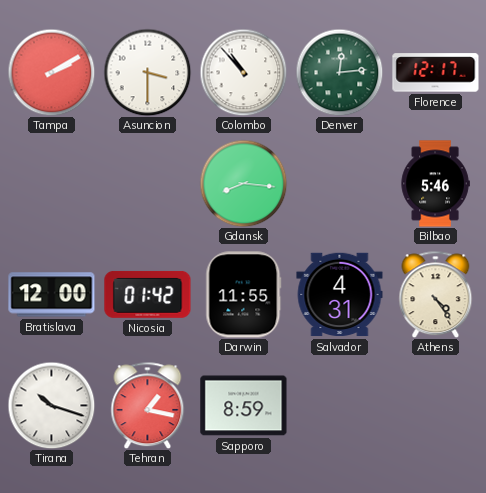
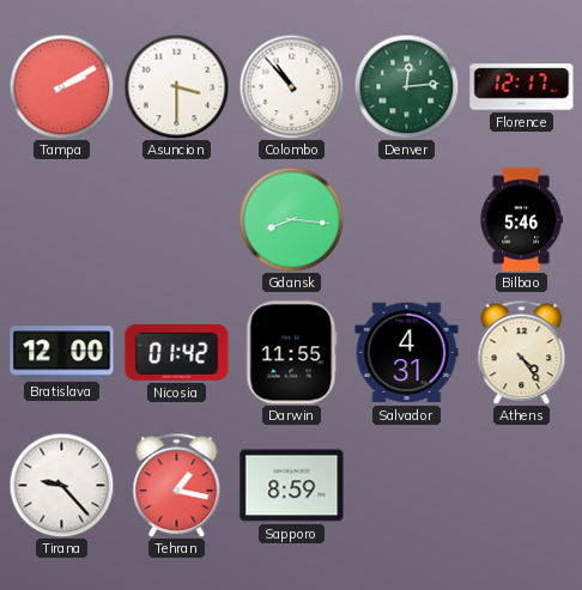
Tirana: 10:18 -> 9:23 (61, 485)
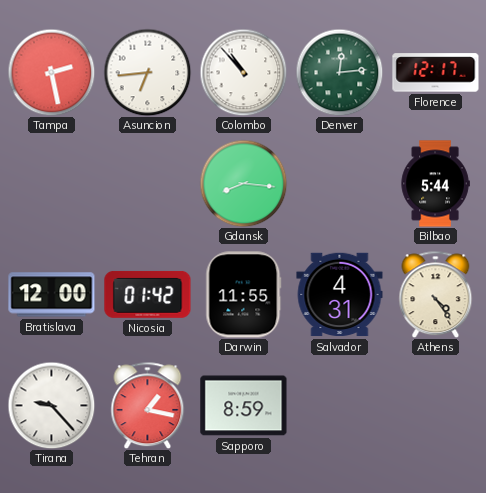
Tampa: 2:10 -> 2:28 (51, 72)
Asuncion: 3:30 -> 6:44 (147, 72)
Bilbao: 5:46 -> 5:44 (435, 184)
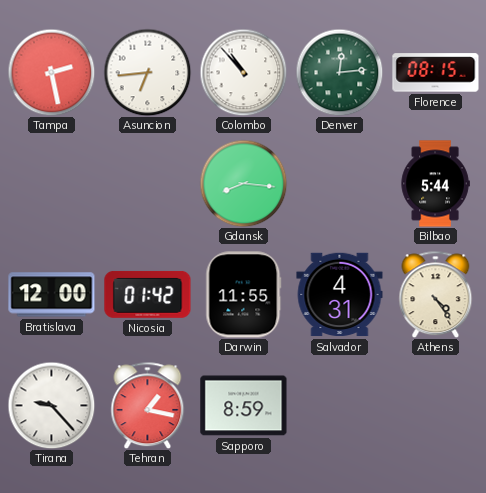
Florence: 12:17 -> 08:15 (436, 73)
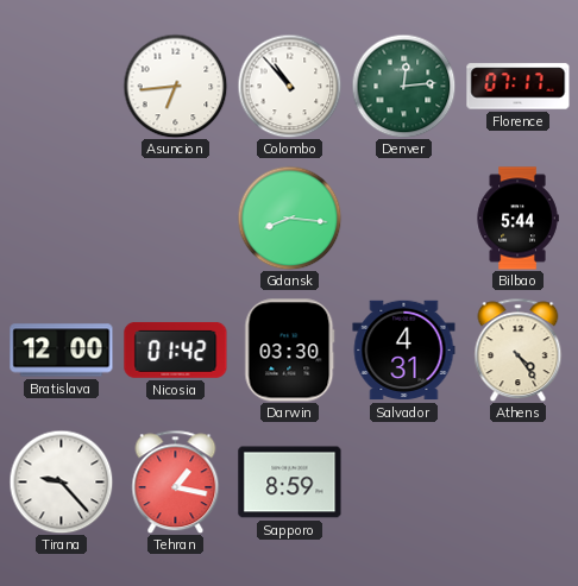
Tampa: 2:28 -> none (51, 72)
Florence: 08:15 -> 07:17 (519, 87)
Darwin: 11:55 -> 03:30 (290, 351)
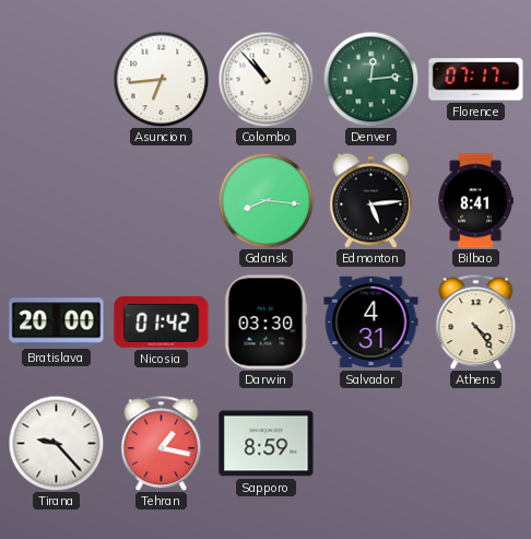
Edmonton: none -> 5:14 (370, 200)
Bilbao: 5:44 -> 8:41 (475, 201)
Bratislava: 12:00 -> 20:00 (57, 323)
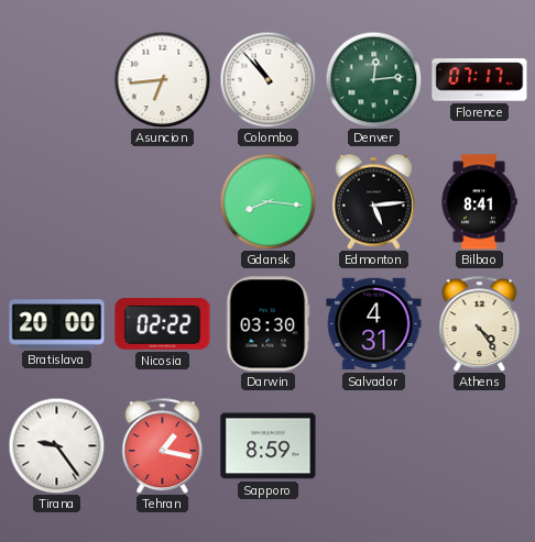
Nicosia: 01:42 -> 02:22 (163, 323)
Tirana: 9:23 -> 9:24 (56, 445)
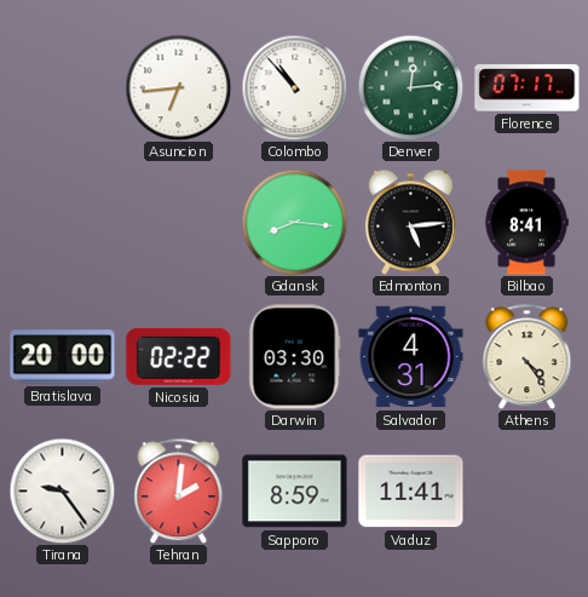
Tehran: 1:17 -> 2:01 (179, 490)
Vaduz: none -> 11:41 (411, 492)
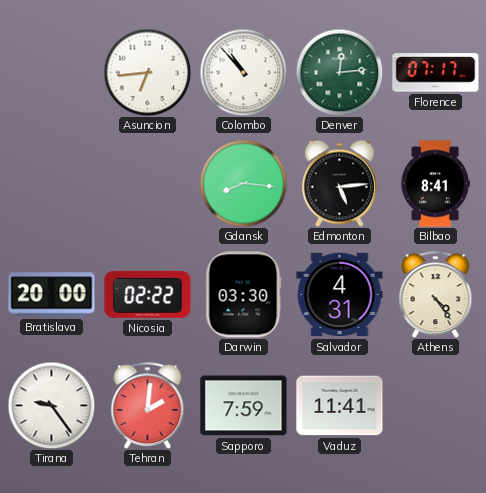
Sapporo: 8:59 -> 7:59 (244, 406)
